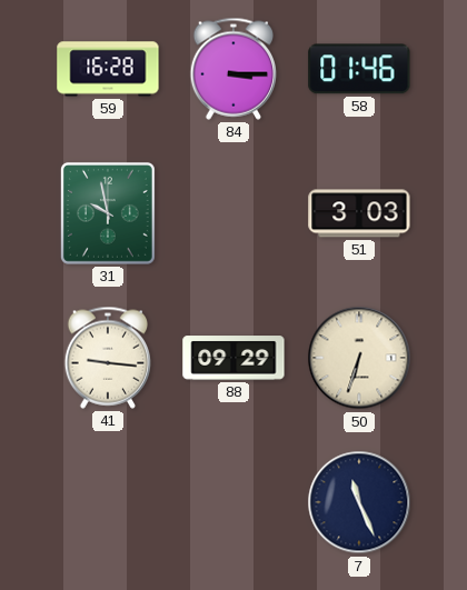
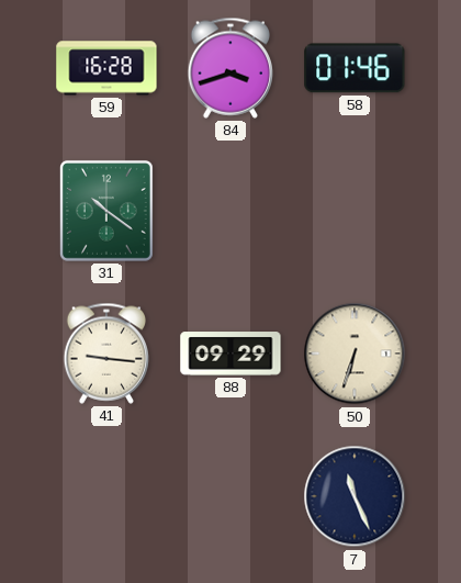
84: 3:15 -> 3:42 (231, 68)
31: 9:58 -> 10:21 (106, 211)
51: 3:03 -> none (359, 213)
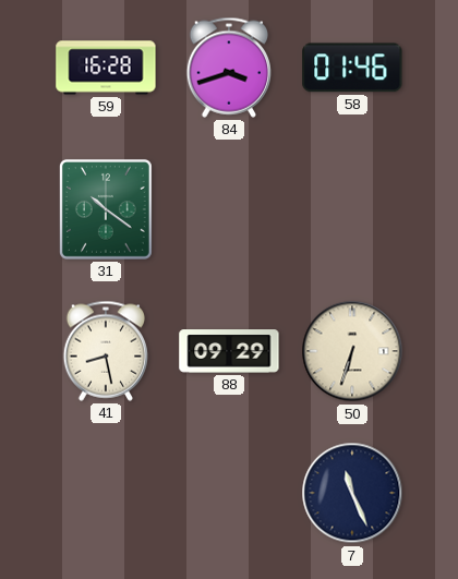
41: 9:16 -> 8:28 (106, 351)
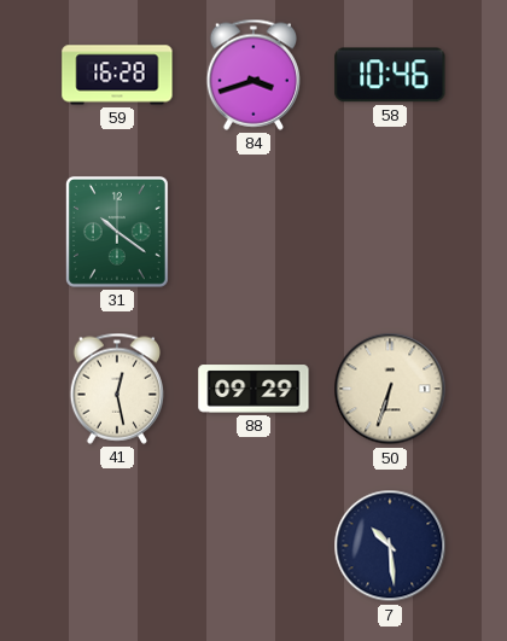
58: 01:46 -> 10:46 (390, 75)
41: 8:28 -> 12:28 (117, 389)
7: 11:26 -> 10:29 (390, 546)
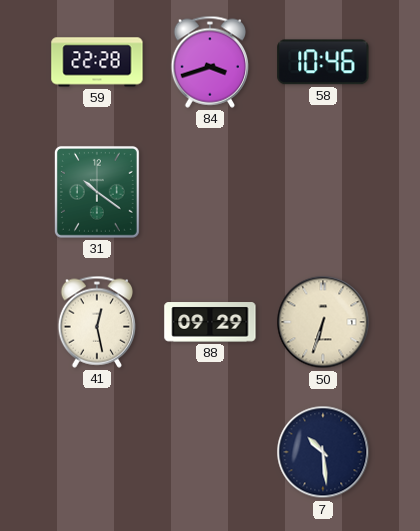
59: 16:28 -> 22:28 (97, 62)
